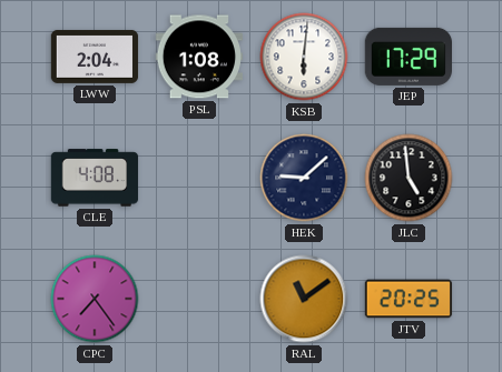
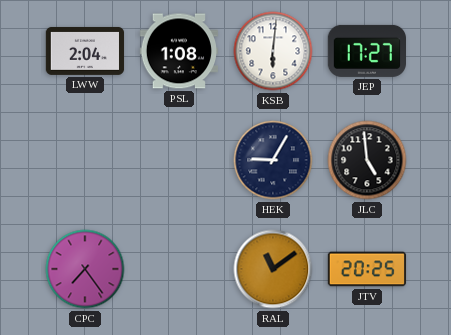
JEP: 17:29 -> 17:27 (367, 51)
CLE: 4:08 -> none (95, 178)
HEK: 9:08 -> 9:05 (273, 160)
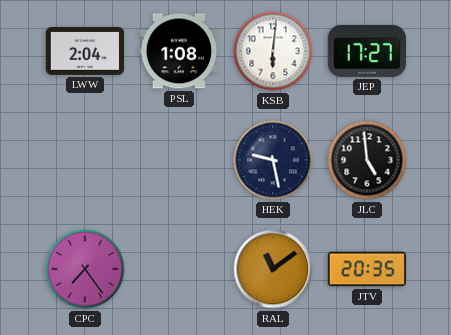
HEK: 9:05 -> 9:28 (273, 160)
JTV: 20:25 -> 20:35 (367, 269)
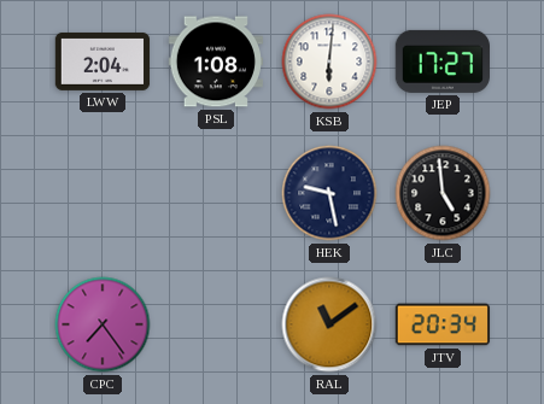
JTV: 20:35 -> 20:34 (443, 324)
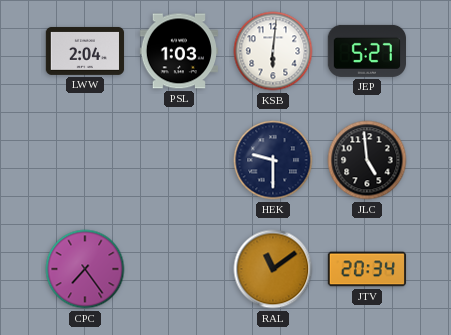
PSL: 1:08 -> 1:03 (178, 51)
JEP: 17:27 -> 5:27 (367, 51)
HEK: 9:28 -> 9:30 (273, 160)
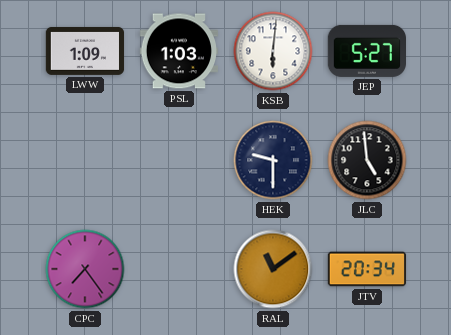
LWW: 2:04 -> 1:09 (85, 51)
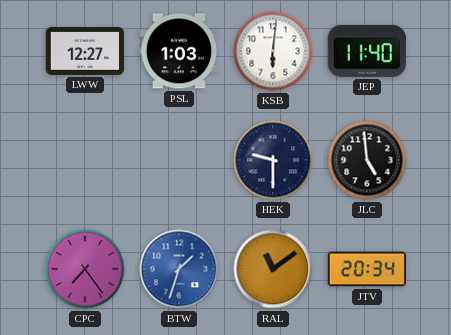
LWW: 1:09 -> 12:27 (85, 51)
JEP: 5:27 -> 11:40 (367, 51)
BTW: none -> 1:33 (179, 269)
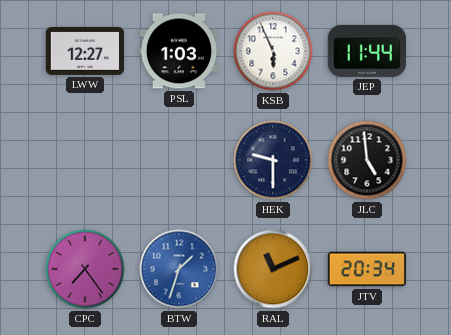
KSB: 6:01 -> 5:56 (273, 51)
JEP: 11:40 -> 11:44 (367, 51)
RAL: 11:09 -> 11:11 (273, 269)
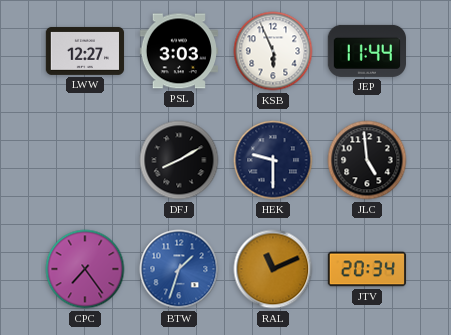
PSL: 1:03 -> 3:03 (178, 51)
DFJ: none -> 8:10 (179, 160)
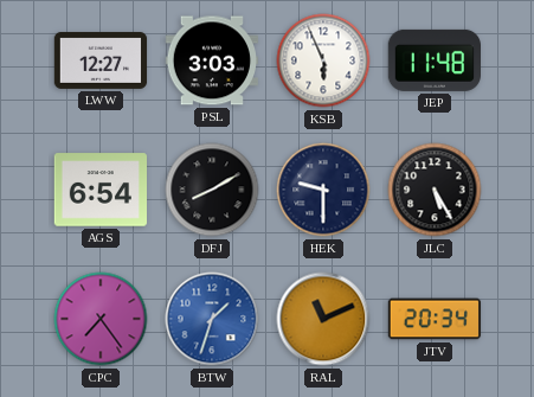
JEP: 11:44 -> 11:48 (435, 60)
AGS: none -> 6:54 (101, 190)
JLC: 4:59 -> 5:25 (435, 190)
